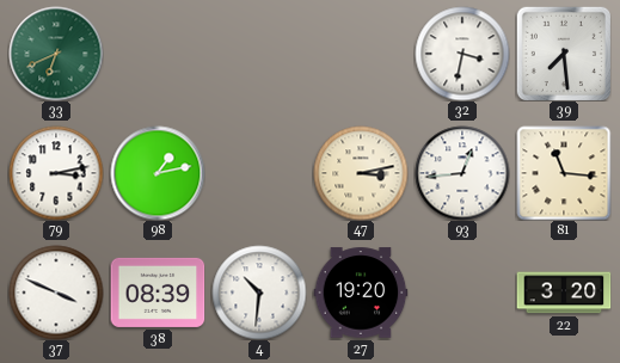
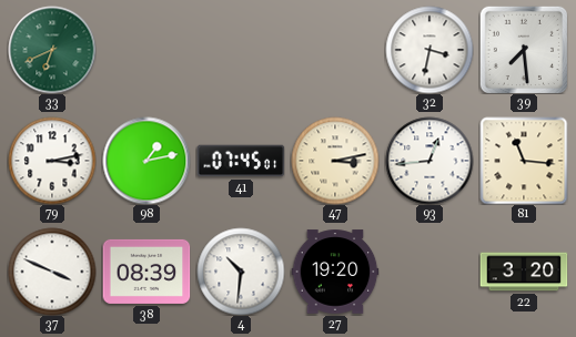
41: none -> 07:45 (241, 161)
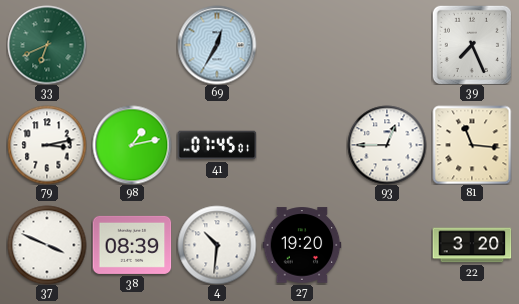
69: none -> 12:35 (217, 45)
32: 3:32 -> none (430, 50)
39: 7:29 -> 7:26 (472, 45)
47: 3:13 -> none (335, 161)
93: 12:44 -> 12:45 (387, 145)
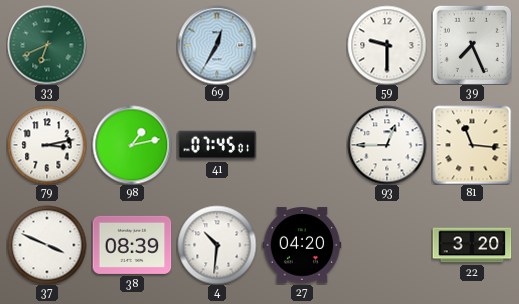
59: none -> 9:30 (387, 45)
27: 19:20 -> 04:20 (302, 245)
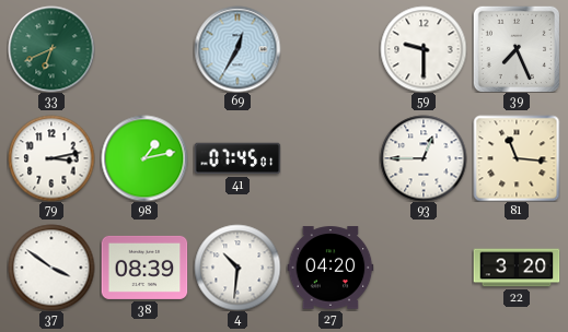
37: 3:49 -> 3:51 (51, 268)
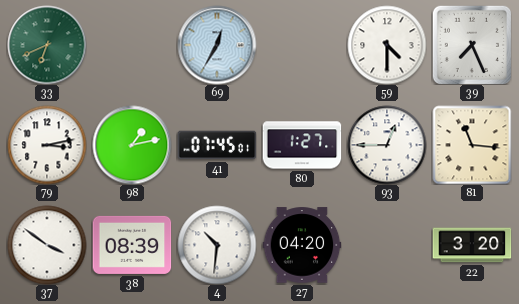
59: 9:30 -> 4:30 (387, 45)
80: none -> 1:27 (302, 145)
